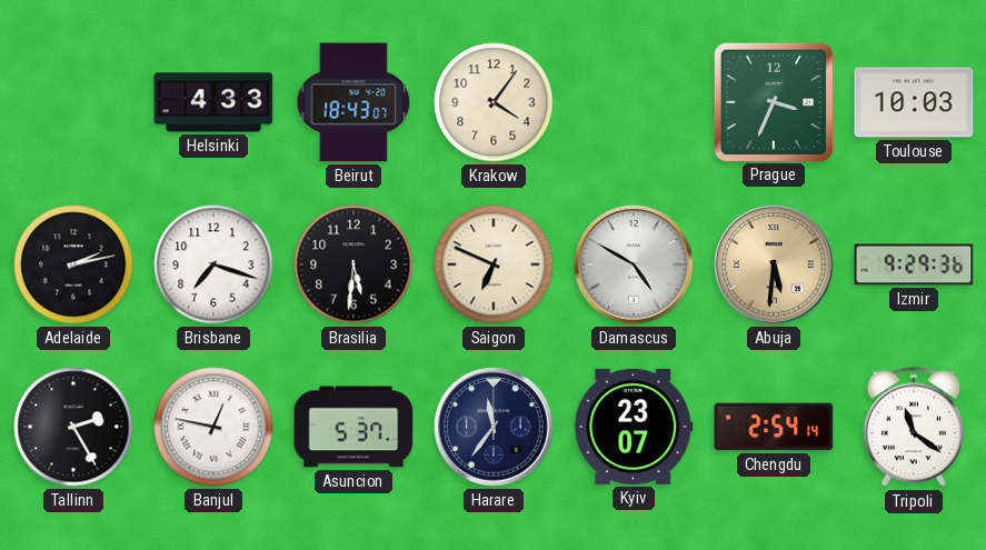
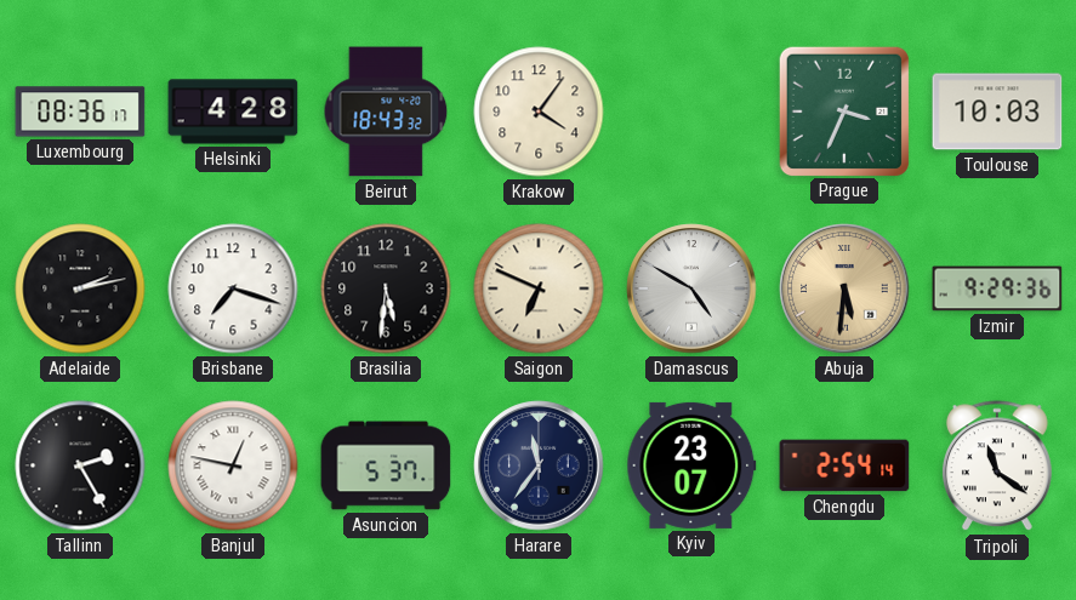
Luxembourg: none -> 08:36 (80, 112)
Helsinki: 4:33 -> 4:28 (233, 112)
Beirut: 18:43:07 -> 18:43:32 (386, 112)
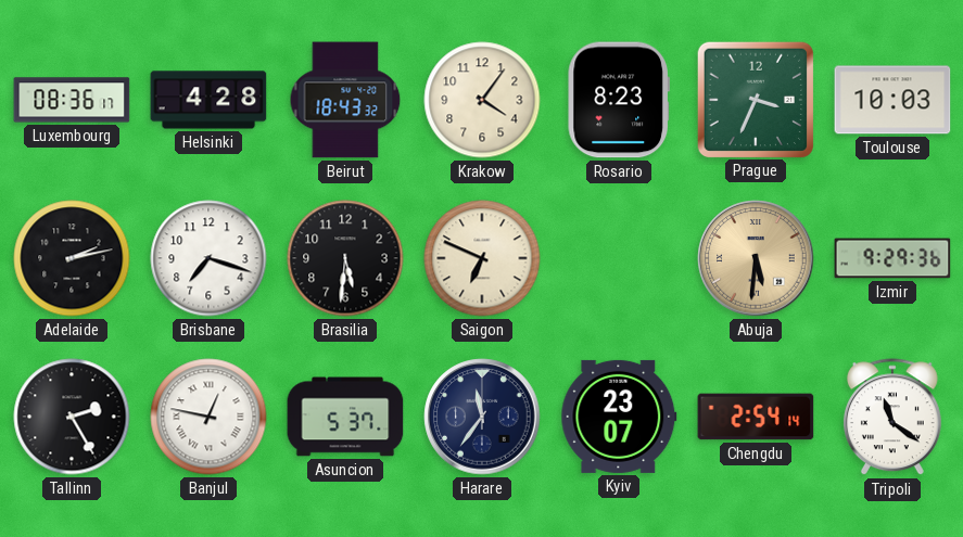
Rosario: none -> 8:23 (619, 100)
Damascus: 4:50 -> none (691, 288)
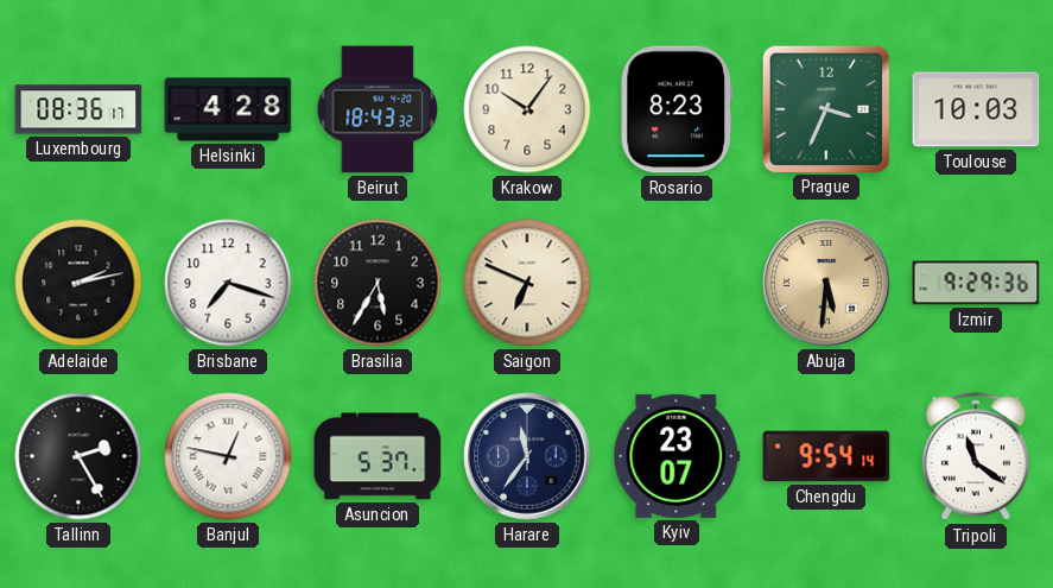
Krakow: 4:06 -> 10:06 (527, 109)
Brasilia: 5:31 -> 5:35 (378, 283)
Chengdu: 2:54 -> 9:54 (826, 456)
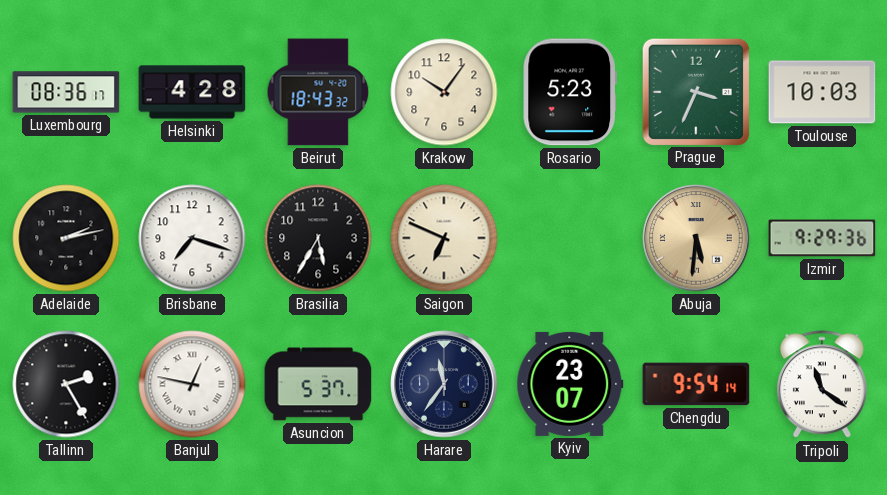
Rosario: 8:23 -> 5:23 (570, 92)
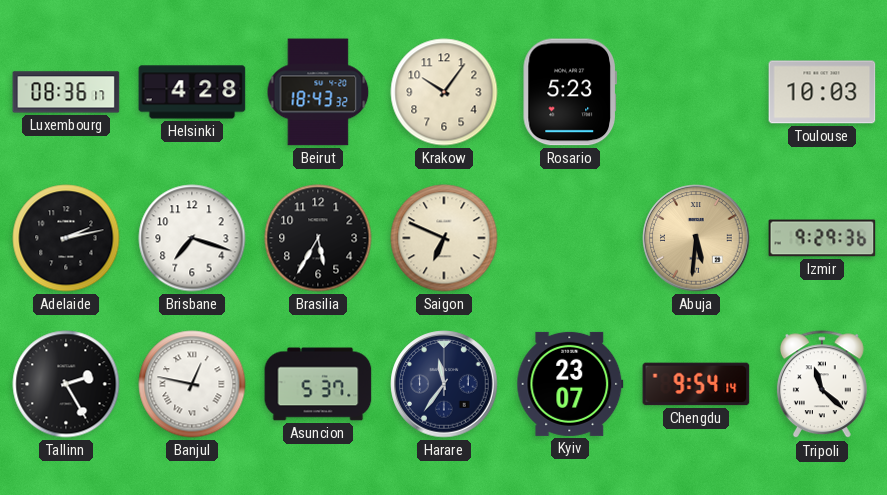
Prague: 3:34 -> none (695, 91)
Tripoli: 11:21 -> 11:22 (822, 385)
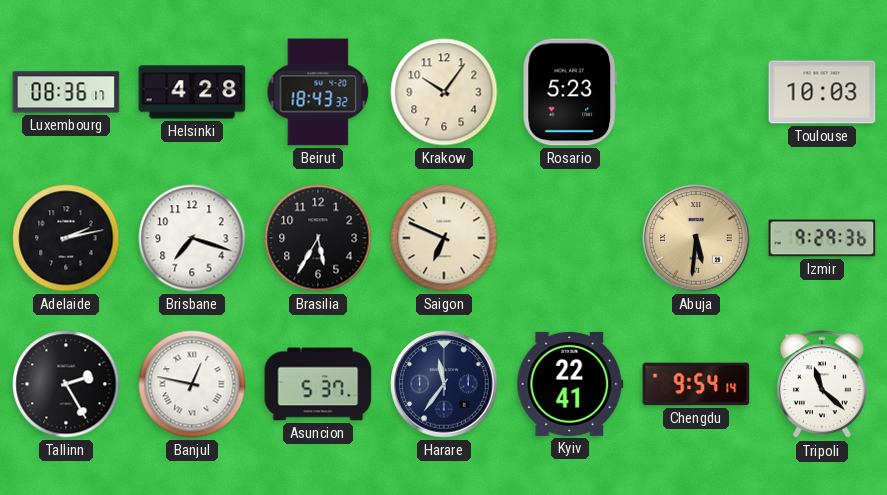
Kyiv: 23:07 -> 22:41 (570, 384)
